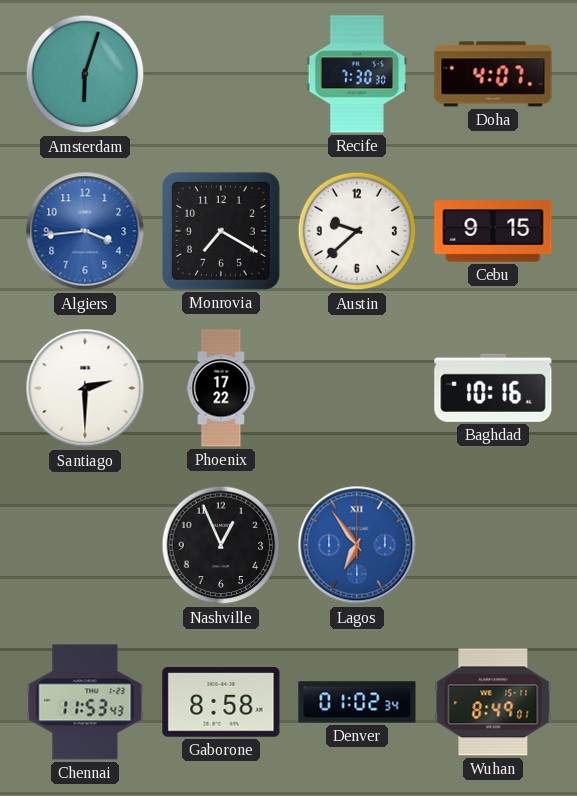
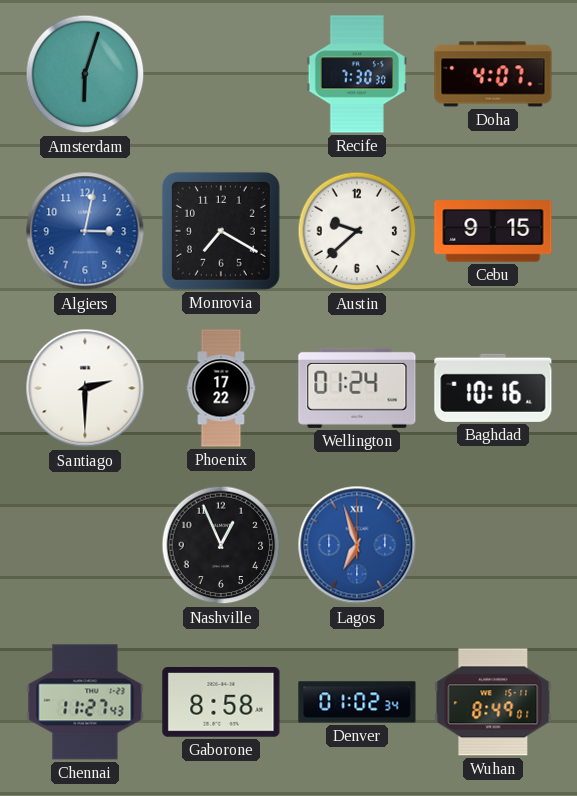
Algiers: 3:44 -> 3:02 (85, 231)
Wellington: none -> 01:24 (357, 388)
Lagos: 6:54 -> 6:57 (357, 545)
Chennai: 11:53 -> 11:27 (85, 702)
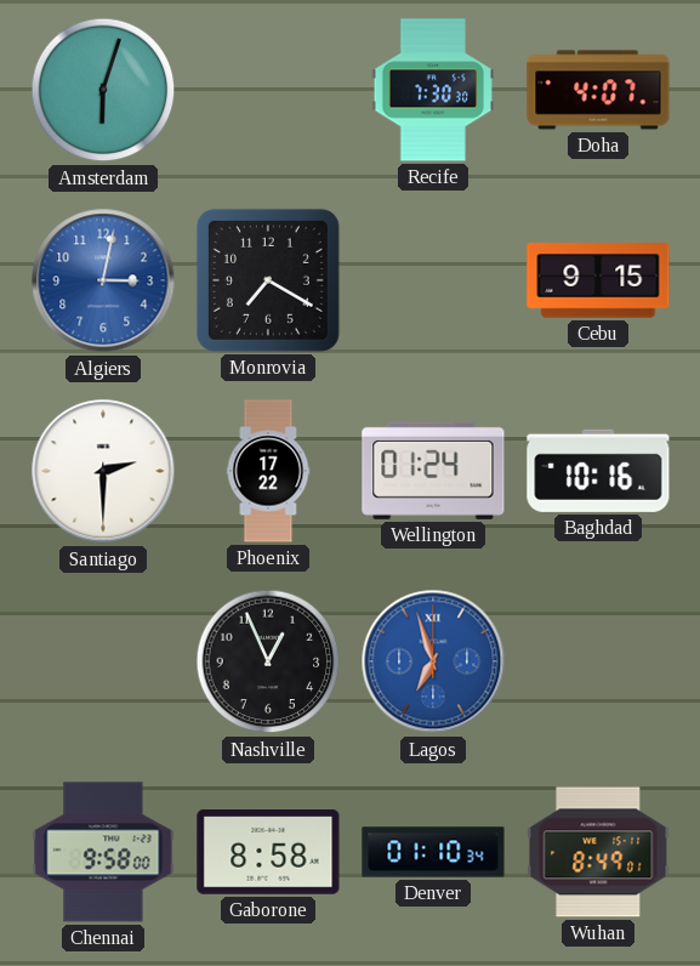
Austin: 9:38 -> none (357, 231)
Chennai: 11:27 -> 9:58 (103, 852)
Denver: 01:02 -> 01:10 (433, 852)
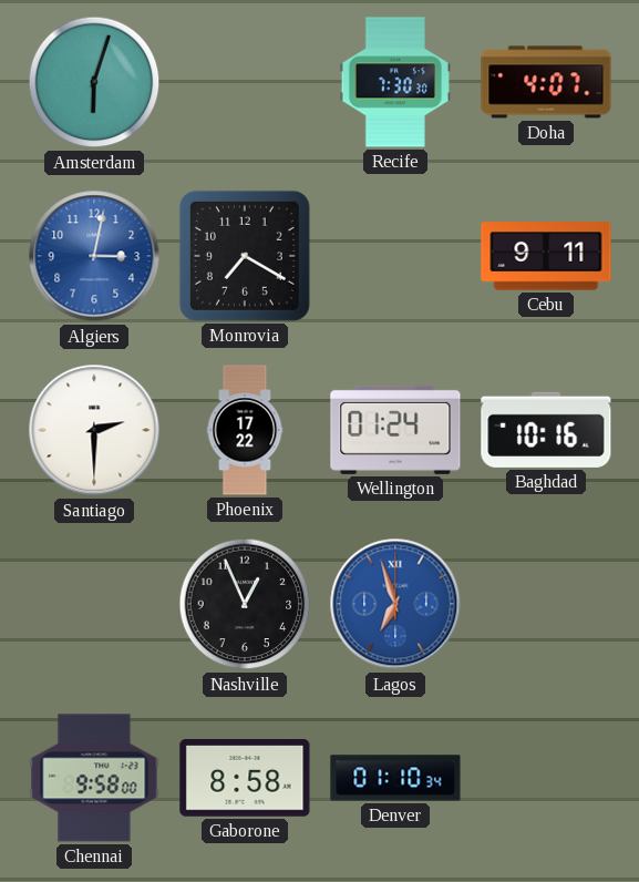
Cebu: 9:15 -> 9:11 (546, 256)
Wuhan: 8:49 -> none (598, 852)
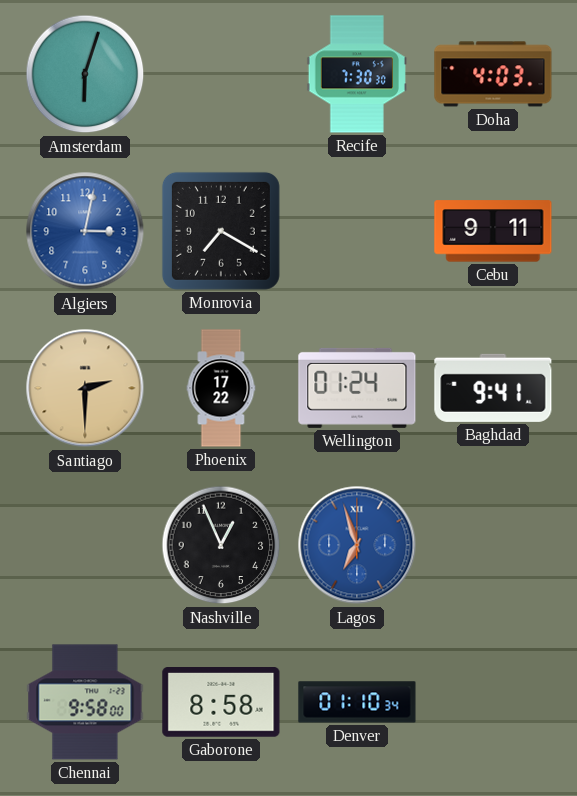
Doha: 4:07 -> 4:03 (493, 74)
Santiago dial: white -> champagne (85, 388)
Baghdad: 10:16 -> 9:41 (493, 388)
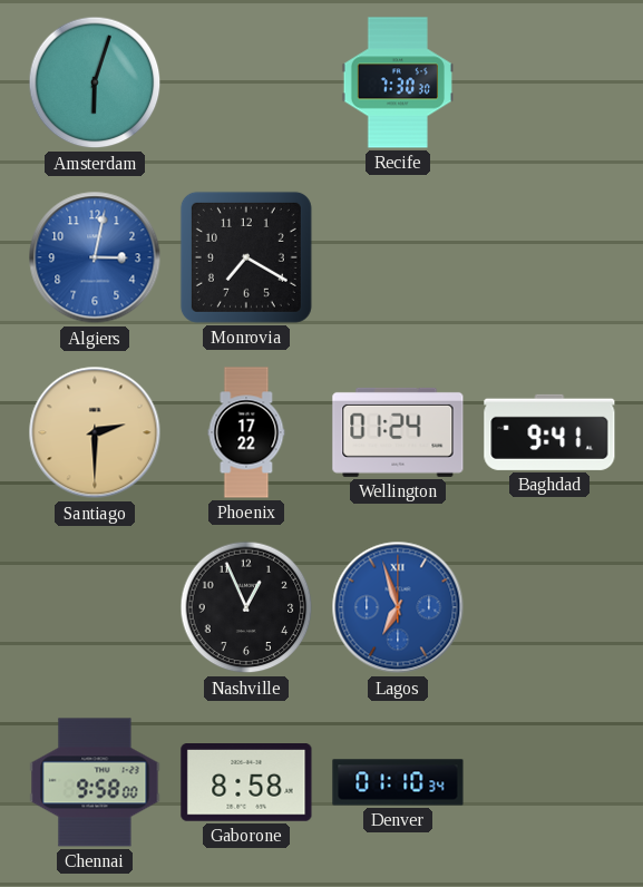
Doha: 4:03 -> none (493, 74)
Cebu: 9:11 -> none (493, 231)
